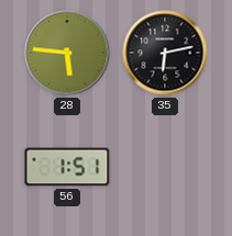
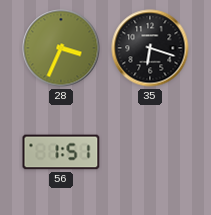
28: 5:46 -> 3:34 (61, 48)
35: 6:13 -> 6:18 (150, 48)
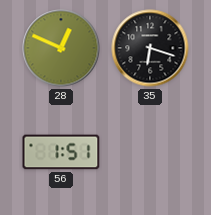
28: 3:34 -> 12:49 (61, 48)
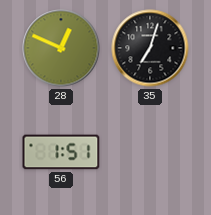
35: 6:18 -> 7:03 (150, 48)
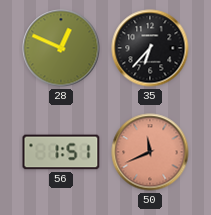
35: 7:03 -> 6:37 (150, 48)
50: none -> 11:41 (150, 152)
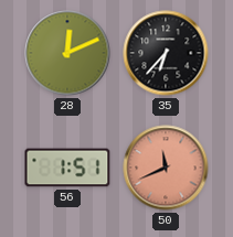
28: 12:49 -> 12:11 (67, 53)
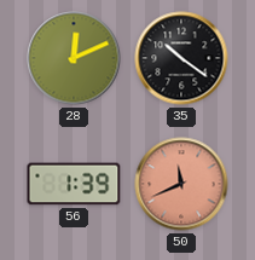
35: 6:37 -> 10:21 (181, 58)
56: 1:51 -> 1:39 (74, 184)
